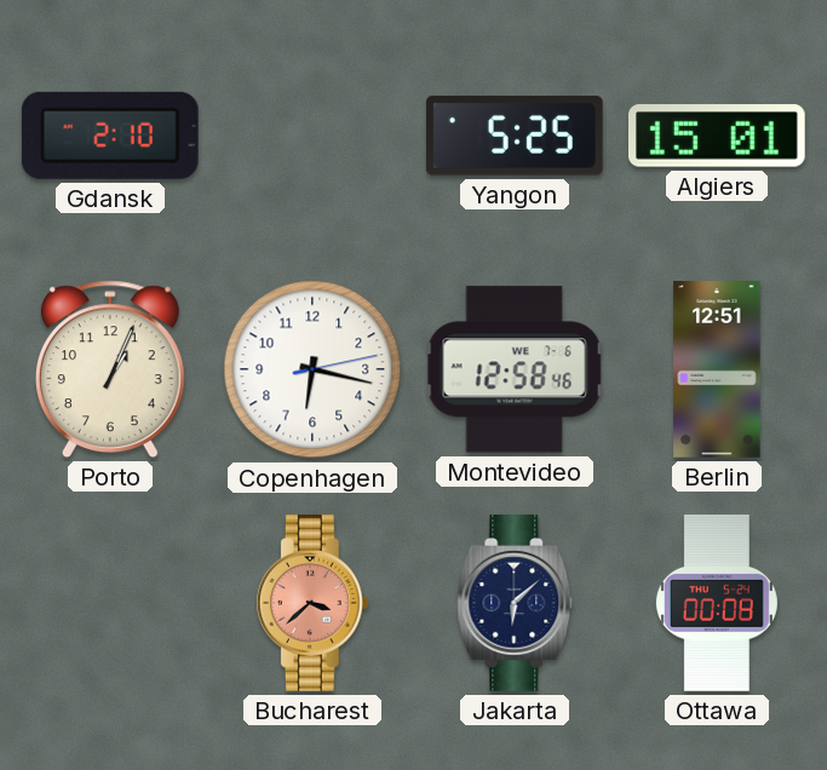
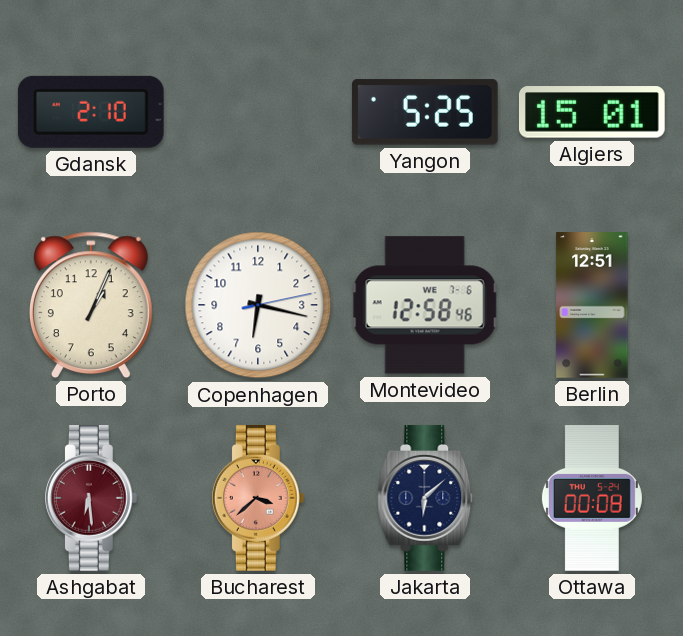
Ashgabat: none -> 6:29 (91, 499)
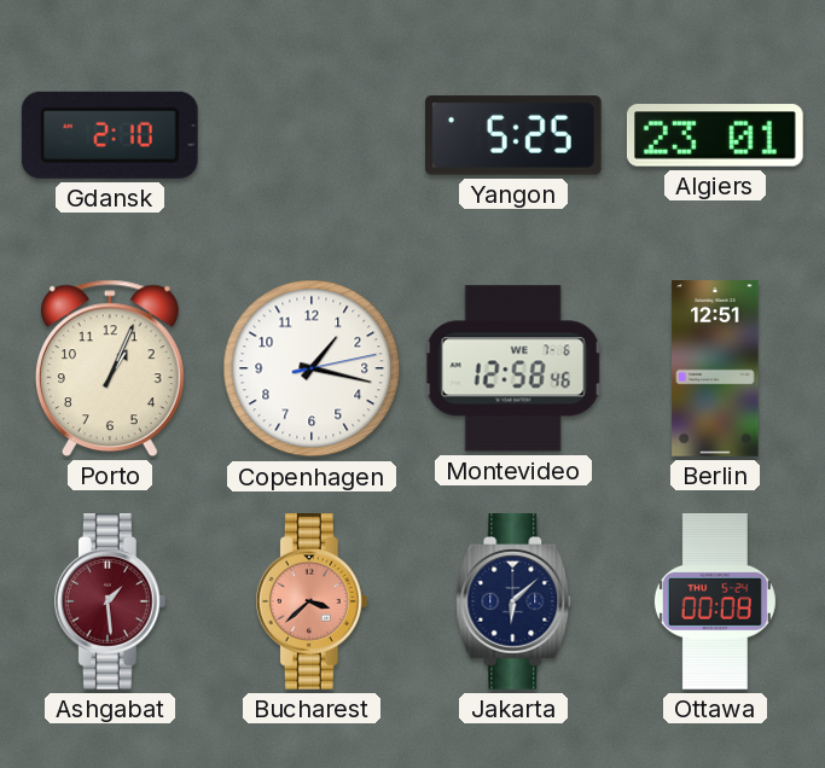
Algiers: 15:01 -> 23:01 (715, 135)
Copenhagen: 6:17 -> 1:17 (312, 368)
Ashgabat: 6:29 -> 1:29 (110, 603)
